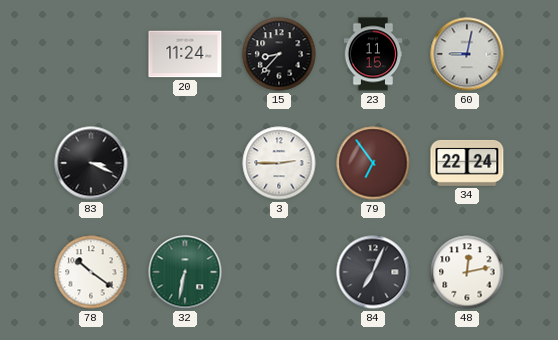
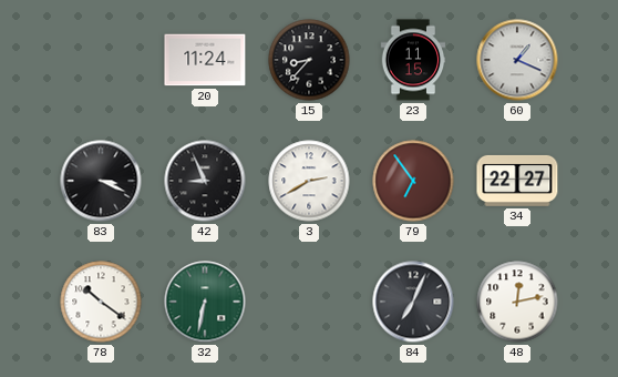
60: 9:02 -> 1:19 (517, 60)
42: none -> 8:56 (205, 181)
3: 2:45 -> 2:40 (309, 181)
34: 22:24 -> 22:27 (517, 181)
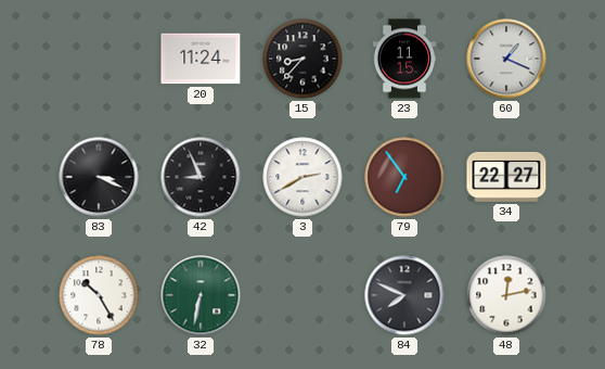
78: 10:21 -> 10:25 (99, 295)
84: 7:04 -> 7:49 (404, 295)
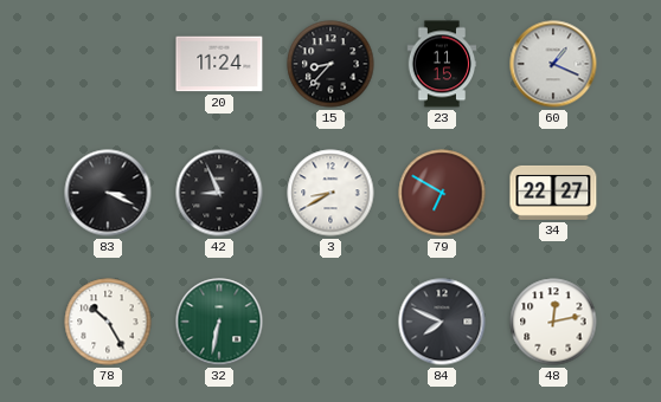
3: 2:40 -> 8:40 (330, 193)
79: 6:54 -> 6:50 (442, 193)
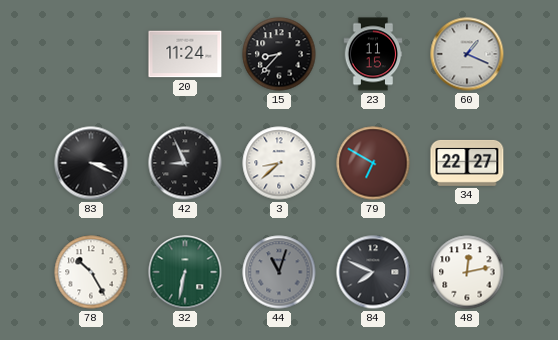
3: 8:40 -> 8:38 (279, 163)
44: none -> 11:03 (279, 272)
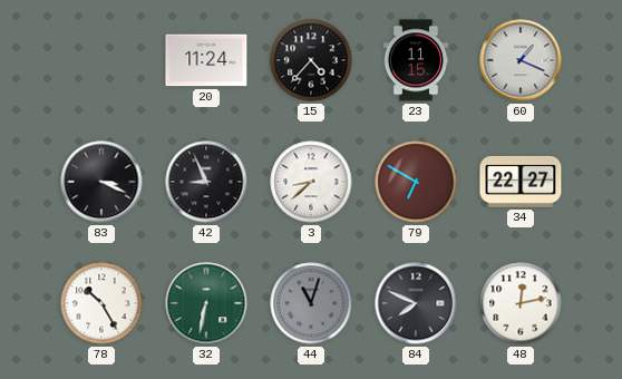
15: 8:37 -> 4:37 (311, 60)
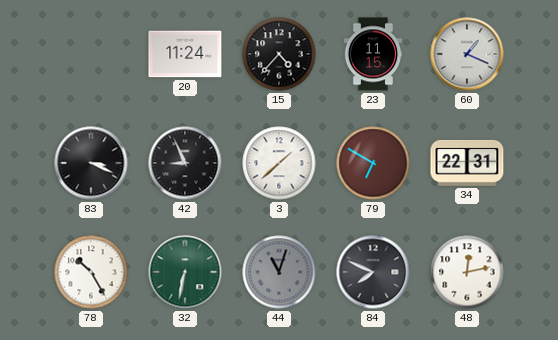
3: 8:38 -> 1:38 (279, 163)
34: 22:27 -> 22:31 (467, 163)
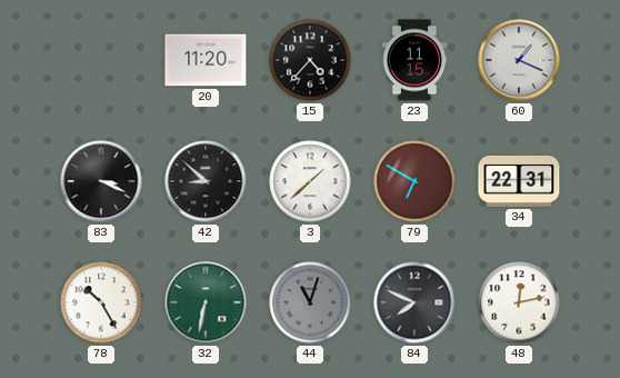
20: 11:24 -> 11:20 (206, 60)
42: 8:56 -> 8:52 (206, 181)
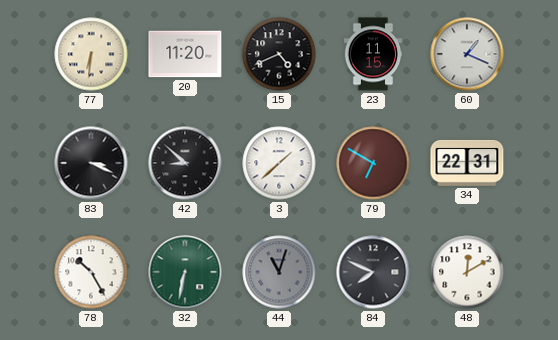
77: none -> 6:31 (91, 54)
15: 4:37 -> 4:41 (279, 54)
48: 12:13 -> 12:10 (467, 272)
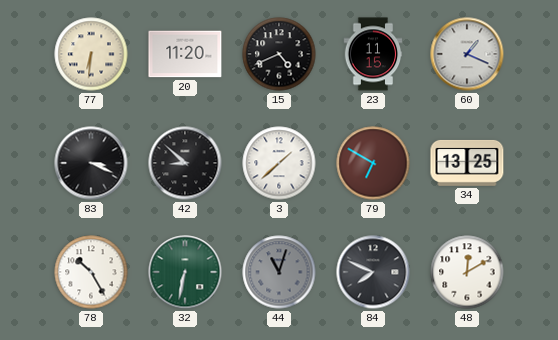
34: 22:31 -> 13:25 (467, 163)
